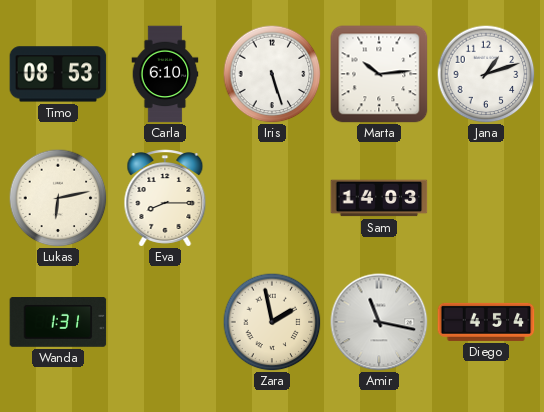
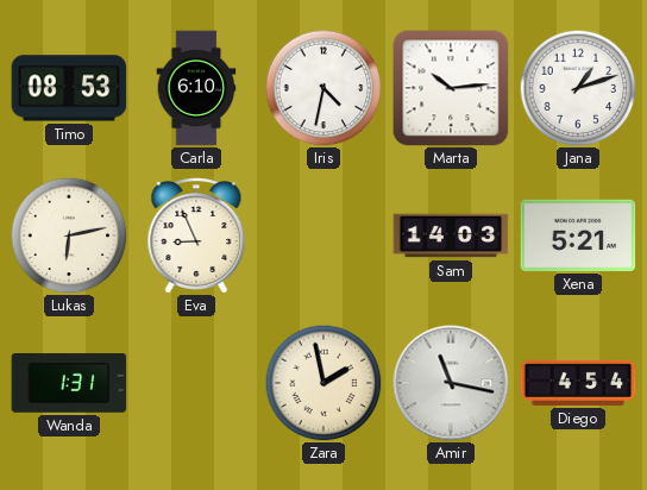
Iris: 5:27 -> 4:32 (323, 88)
Eva: 8:15 -> 8:56 (196, 235)
Xena: none -> 5:21 (578, 235)
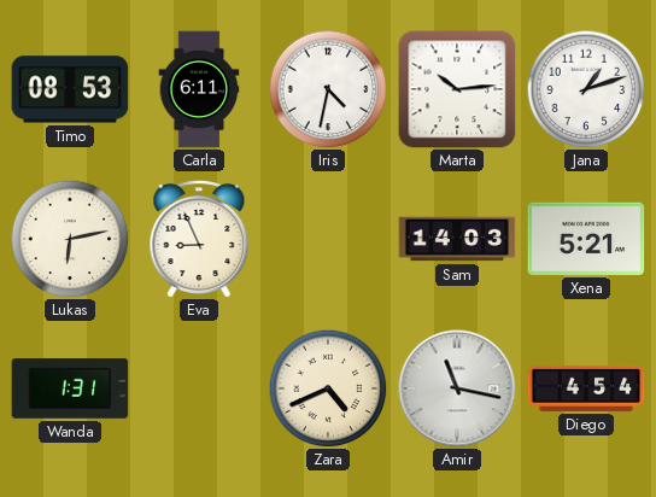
Carla: 6:10 -> 6:11 (199, 89)
Zara: 1:58 -> 4:41 (328, 388)
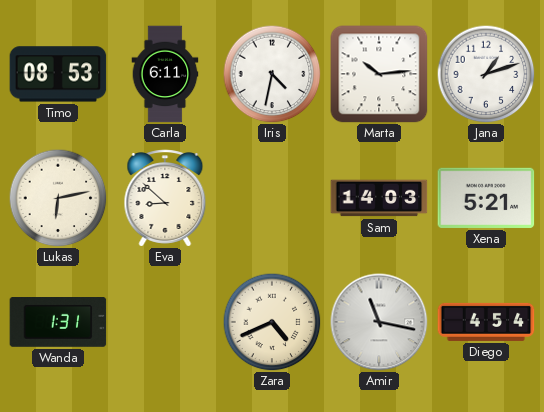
Eva: 8:56 -> 8:52 (165, 198)
